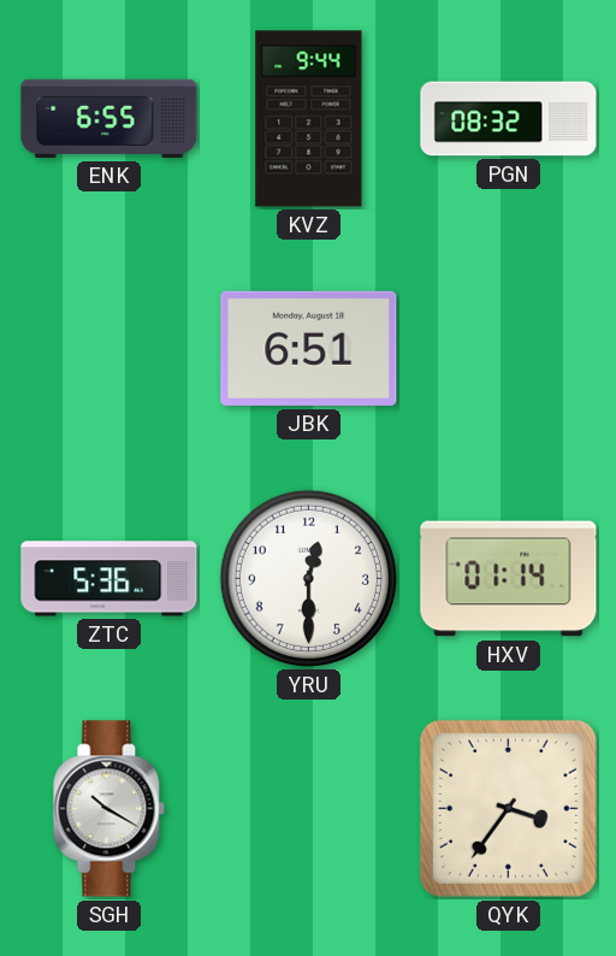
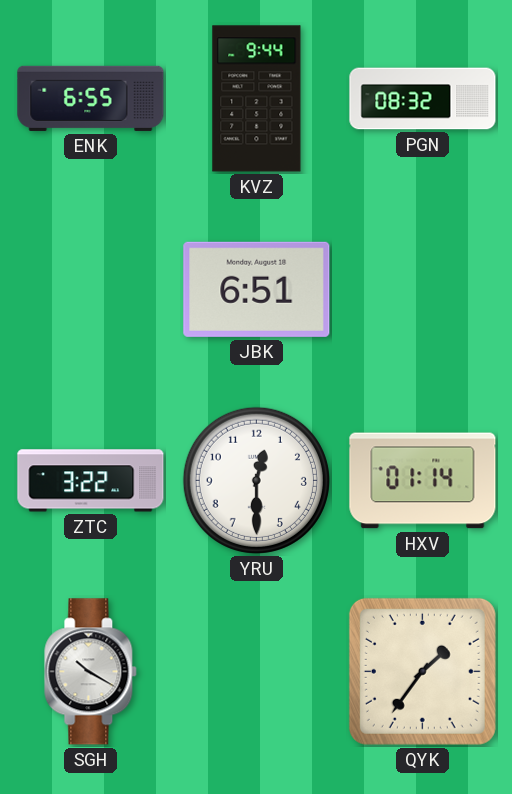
ZTC: 5:36 -> 3:22 (91, 481)
QYK: 3:36 -> 1:36 (422, 671)
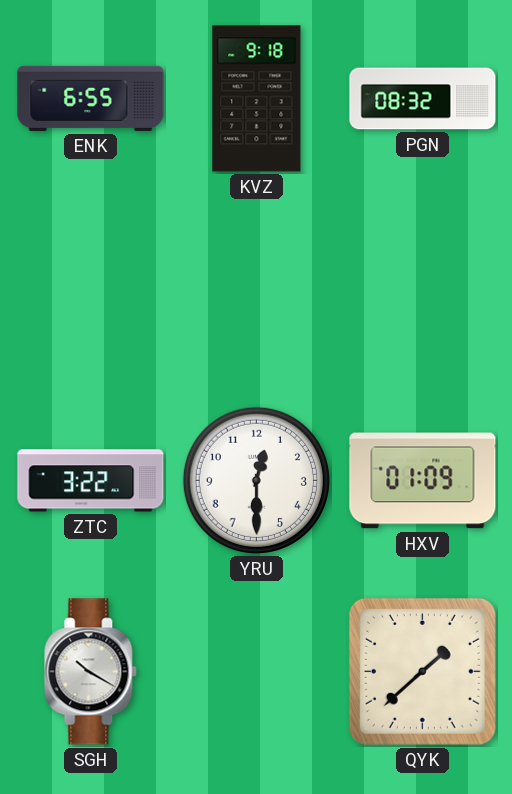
KVZ: 9:44 -> 9:18 (257, 99)
JBK: 6:51 -> none (257, 289)
HXV: 01:14 -> 01:09 (423, 481)
QYK: 1:36 -> 1:38 (422, 671)
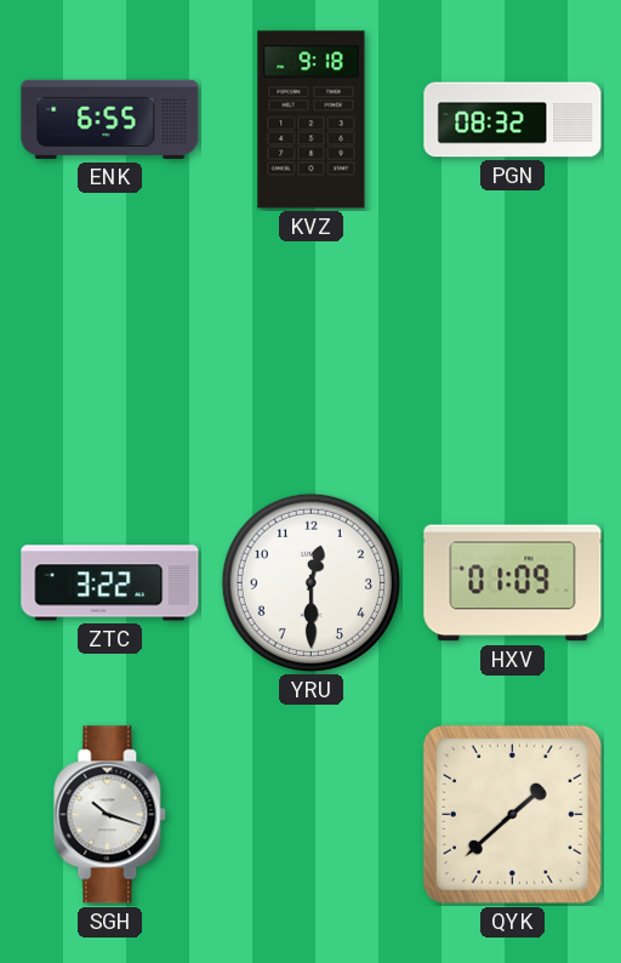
SGH: 10:20 -> 10:18 (110, 815)
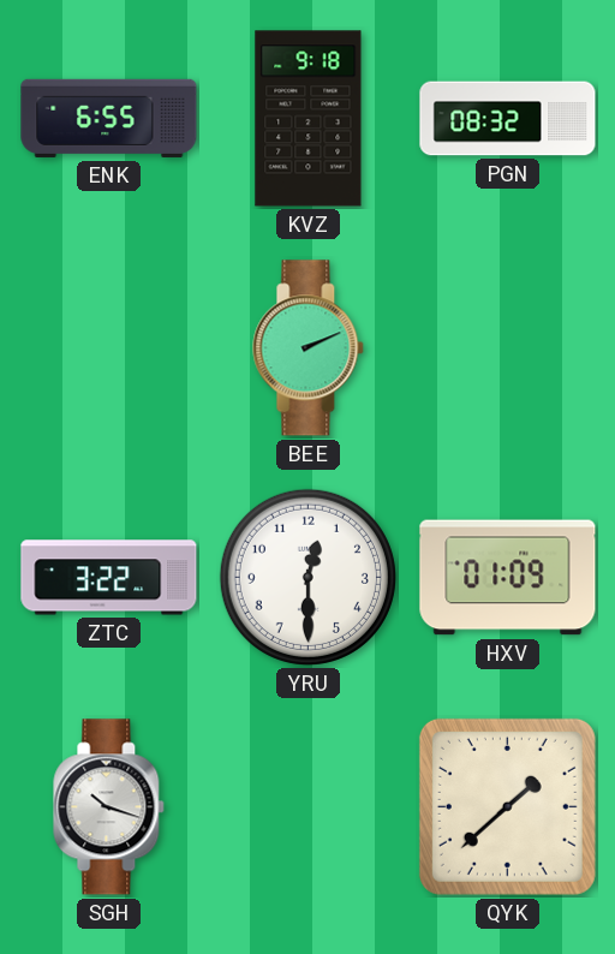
BEE: none -> 2:11 (309, 348)
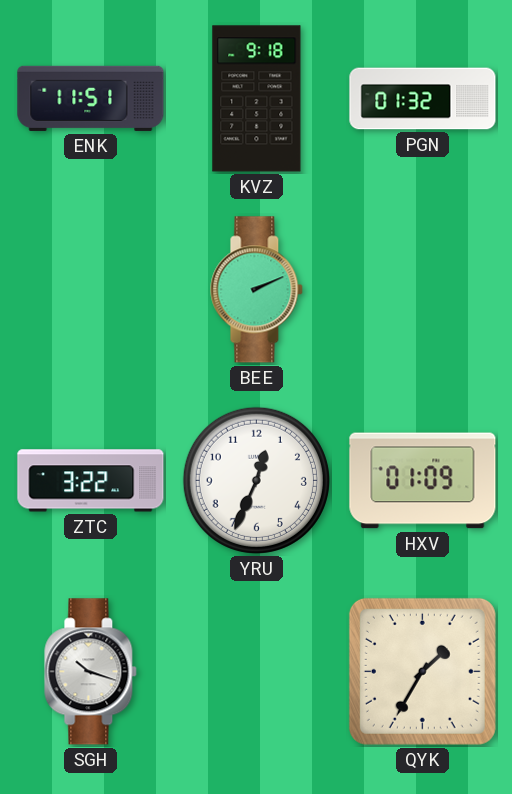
ENK: 6:55 -> 11:51 (91, 98)
PGN: 08:32 -> 01:32 (423, 99)
YRU: 12:30 -> 12:34 (256, 480)
QYK: 1:38 -> 1:35 (422, 671)
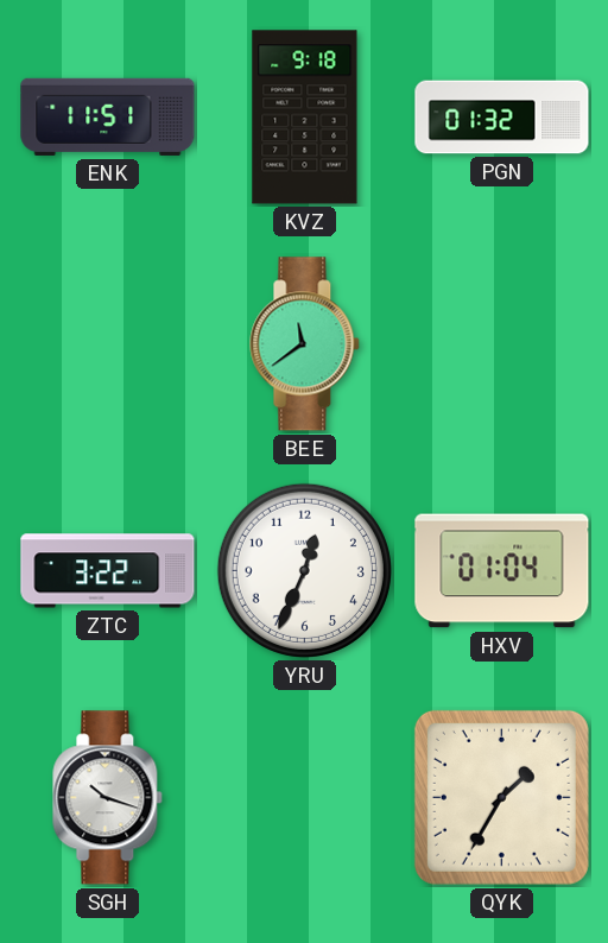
BEE: 2:11 -> 11:39 (305, 344)
HXV: 01:09 -> 01:04 (502, 571)
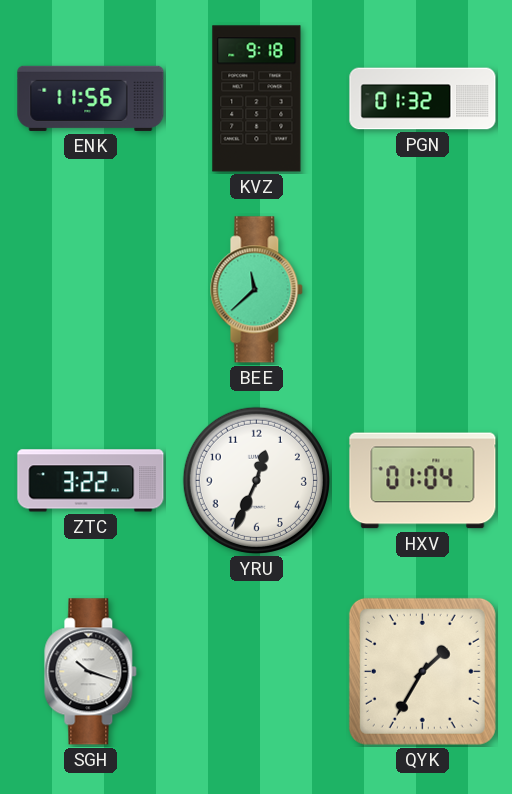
ENK: 11:51 -> 11:56 (91, 98)
BEE: 11:39 -> 11:38 (257, 290)
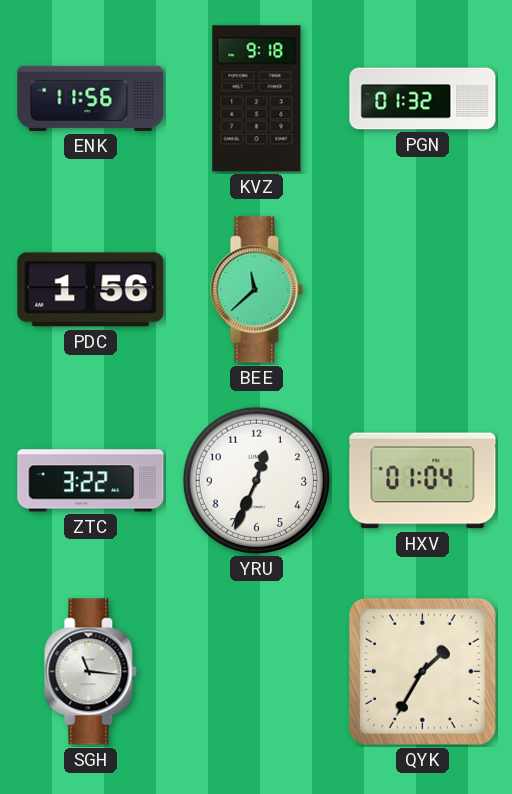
PDC: none -> 1:56 (91, 290)
SGH: 10:18 -> 11:16 (91, 672)
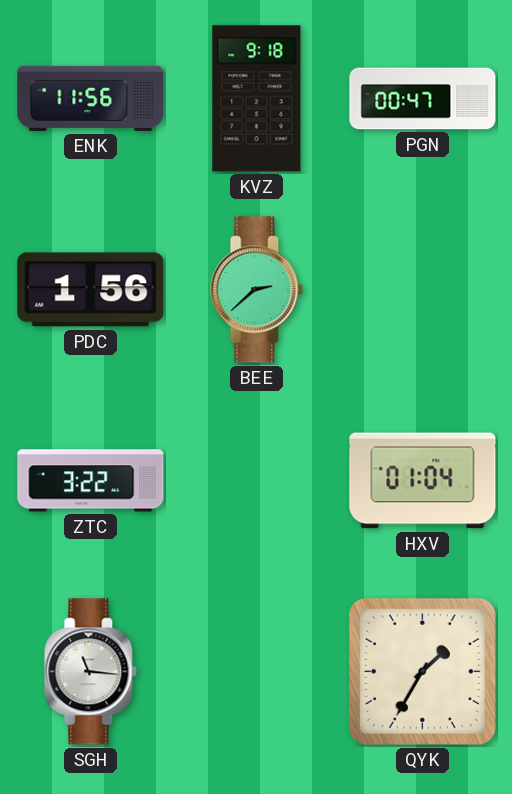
PGN: 01:32 -> 00:47 (423, 99)
BEE: 11:38 -> 2:38 (257, 290)
YRU: 12:34 -> none (256, 480)
